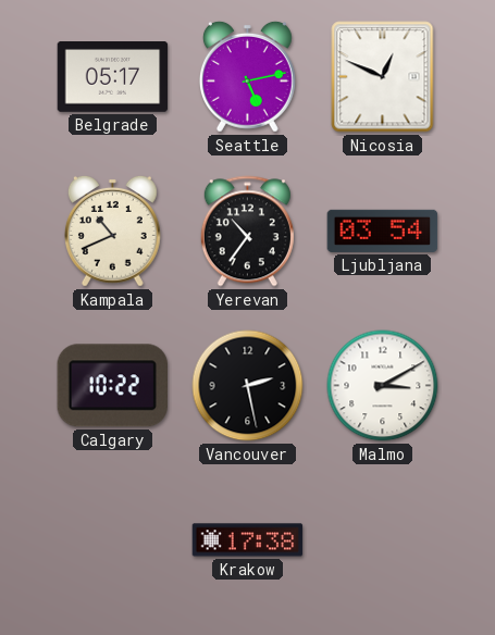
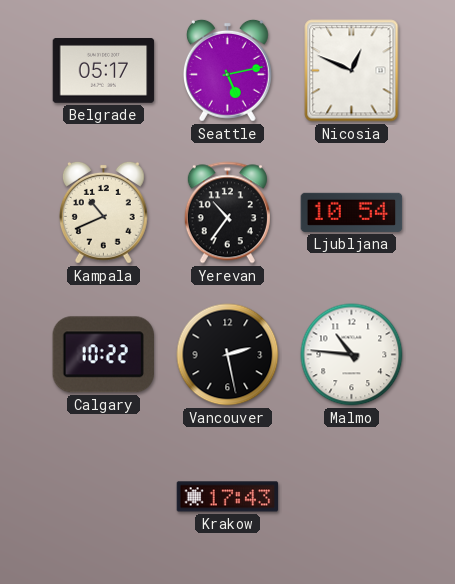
Ljubljana: 03:54 -> 10:54 (352, 212)
Malmo: 3:10 -> 10:46 (352, 355)
Krakow: 17:38 -> 17:43 (228, 497)
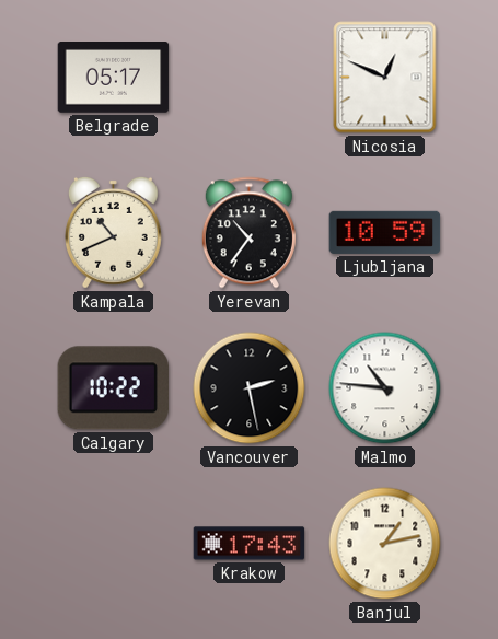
Seattle: 5:13 -> none (227, 70)
Ljubljana: 10:54 -> 10:59 (385, 232)
Banjul: none -> 1:13 (385, 544)
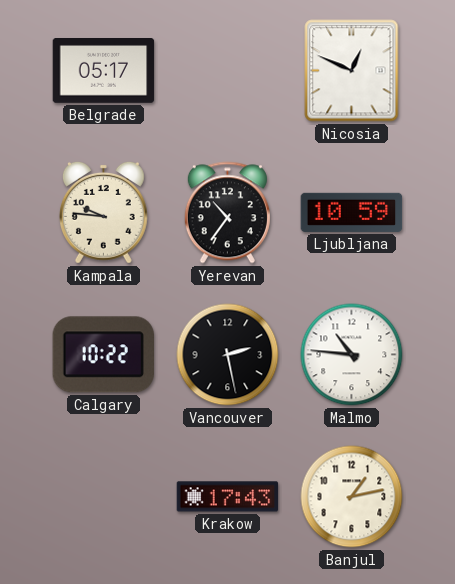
Kampala: 10:41 -> 9:46 (103, 212)
